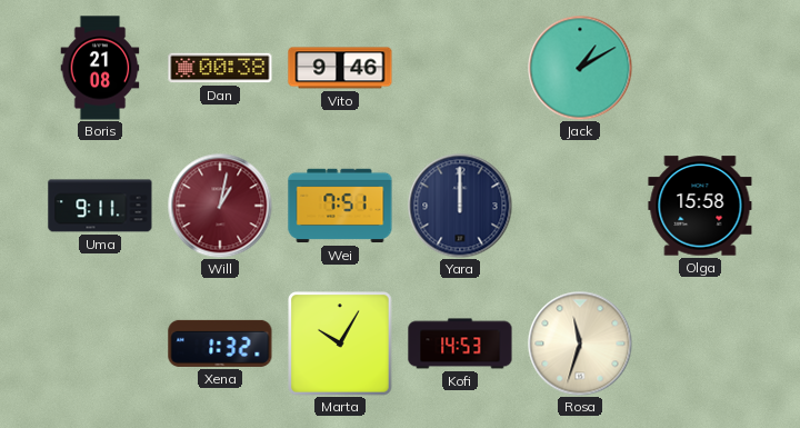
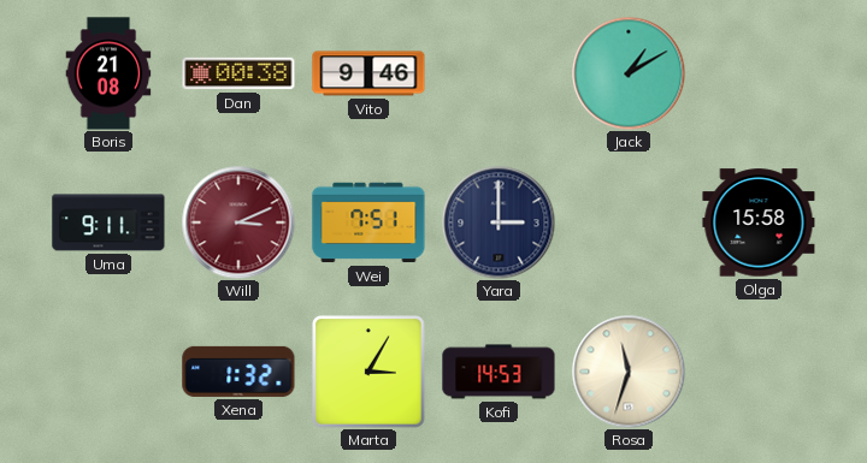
Will: 1:02 -> 3:11 (238, 222)
Yara: 12:00 -> 3:00 (499, 222)
Marta: 10:05 -> 3:05 (368, 372)
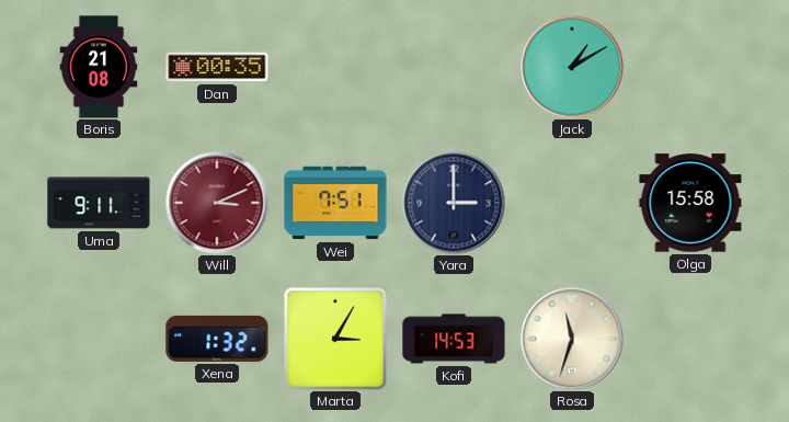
Dan: 00:38 -> 00:35 (217, 67)
Vito: 9:46 -> none (368, 73)
